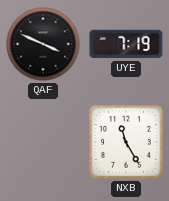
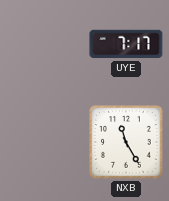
QAF: 3:49 -> none (43, 44)
UYE: 7:19 -> 7:17 (126, 44)
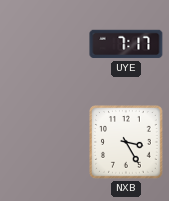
NXB: 11:25 -> 3:25 (126, 142)
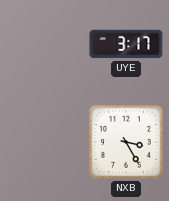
UYE: 7:17 -> 3:17 (126, 44)
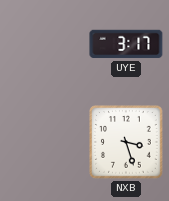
NXB: 3:25 -> 3:27 (126, 142)
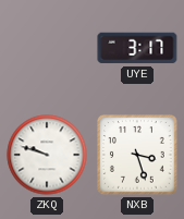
ZKQ: none -> 9:48 (47, 155)
